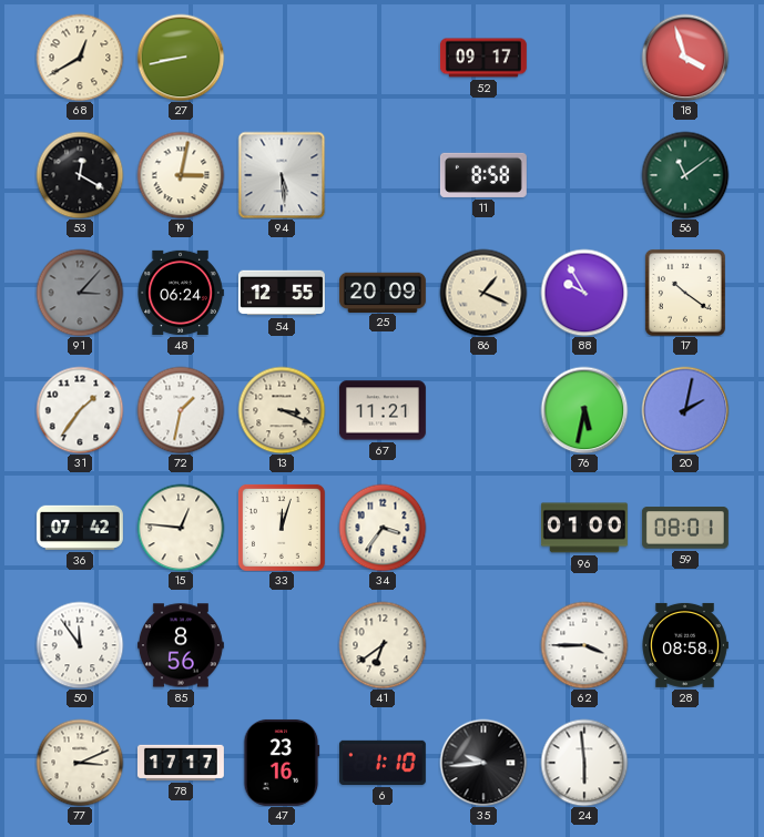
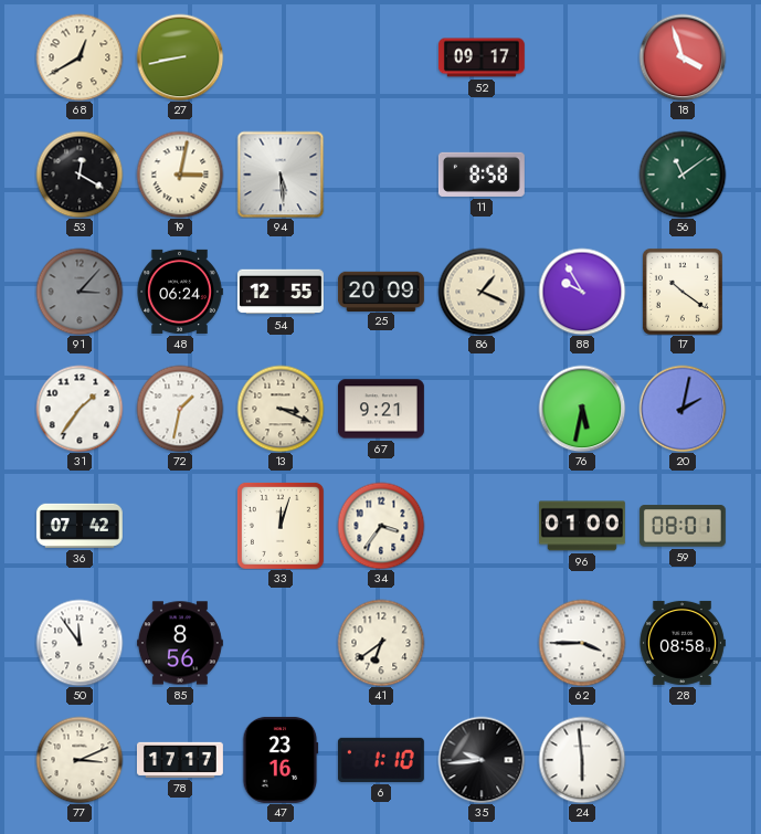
67: 11:21 -> 9:21 (381, 409)
15: 12:46 -> none (181, 528)
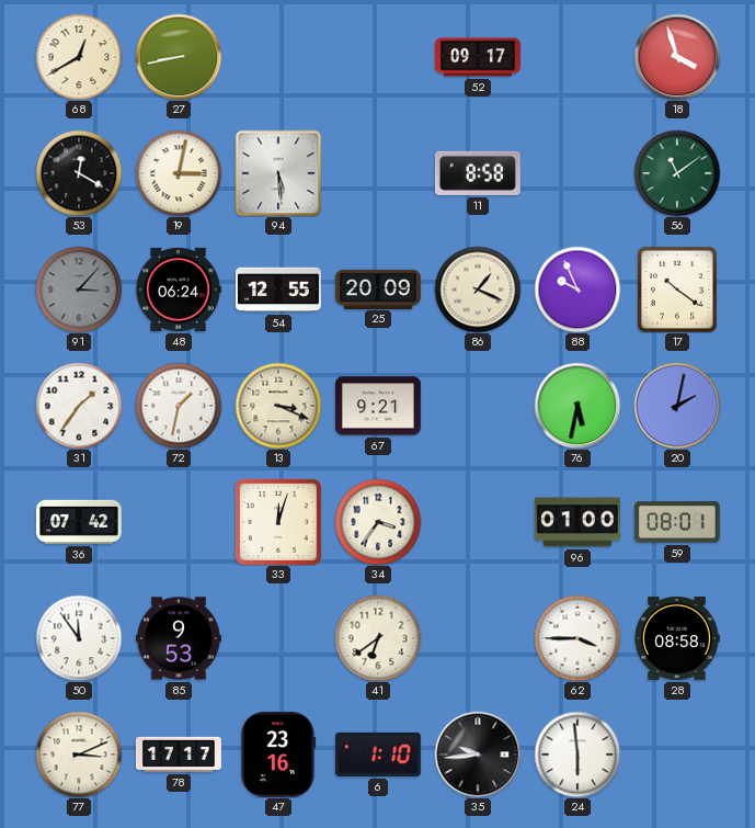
88: 9:55 -> 9:56 (577, 290)
85: 8:56 -> 9:53 (179, 638)
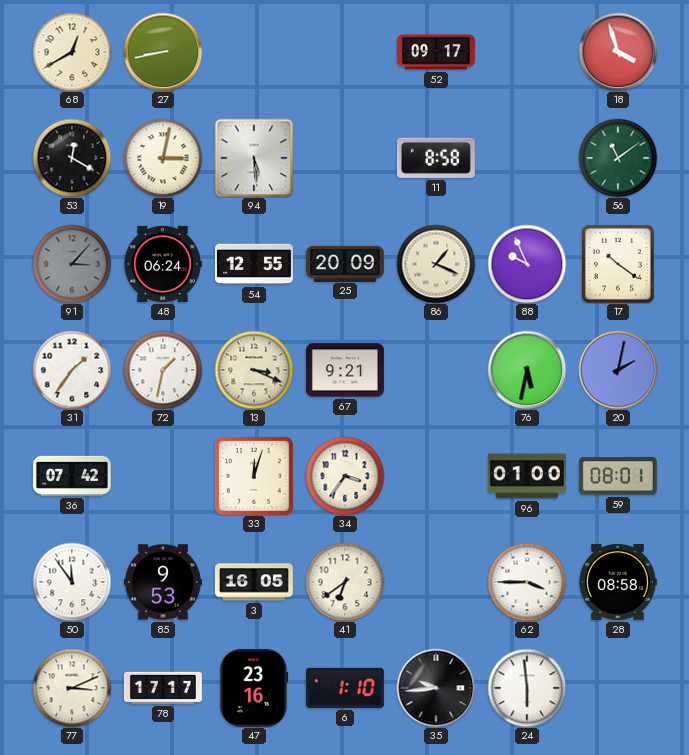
3: none -> 16:05 (254, 582)
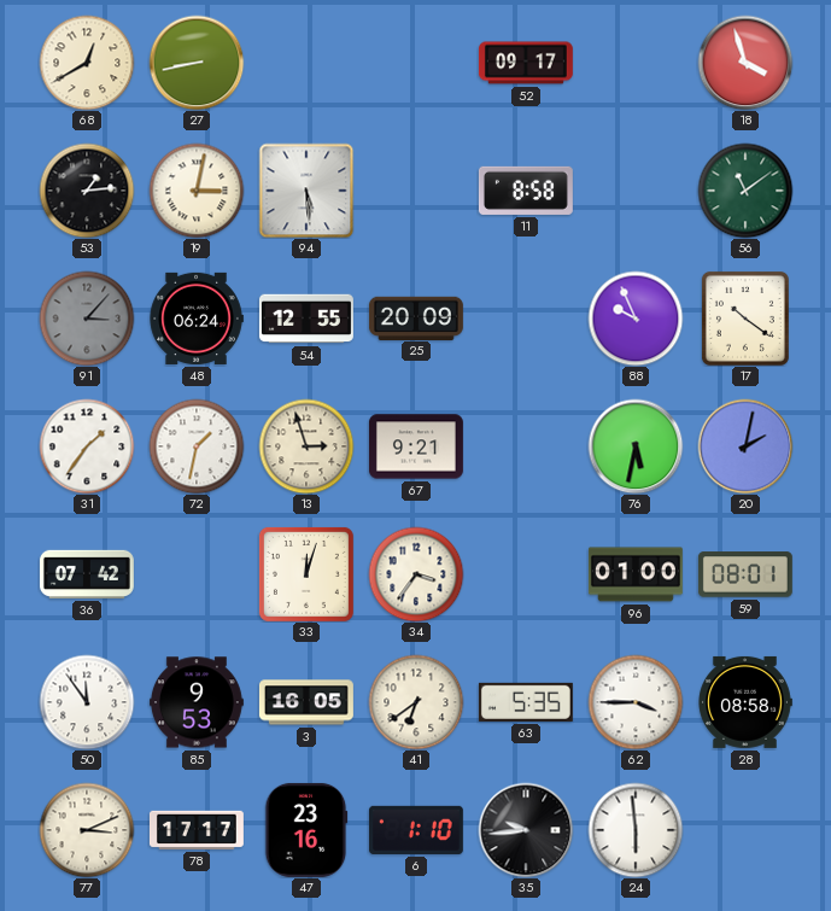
53: 12:20 -> 1:14 (87, 191)
86: 1:19 -> none (436, 264)
13: 3:19 -> 2:57 (306, 446)
63: none -> 5:35 (526, 702)
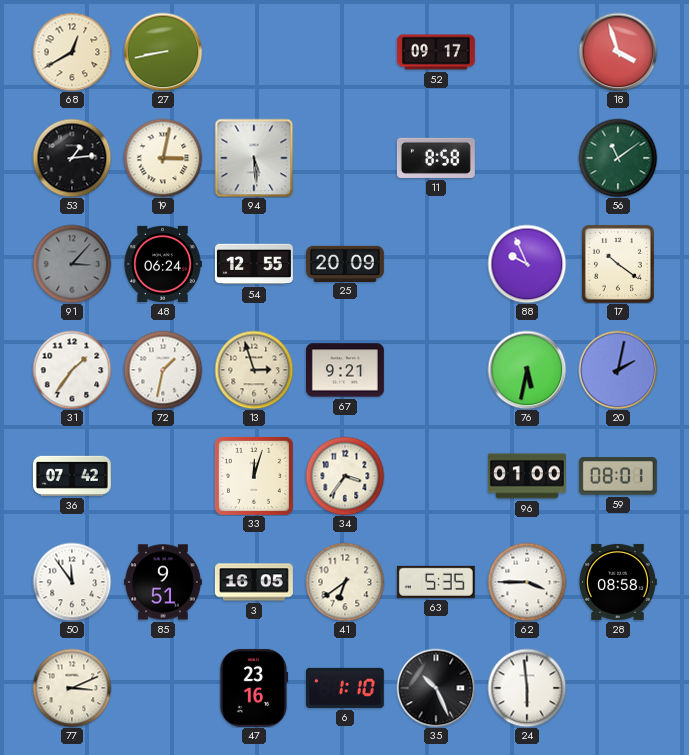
85: 9:53 -> 9:51 (163, 582)
78: 17:17 -> none (197, 830)
35: 9:44 -> 10:26 (436, 688)
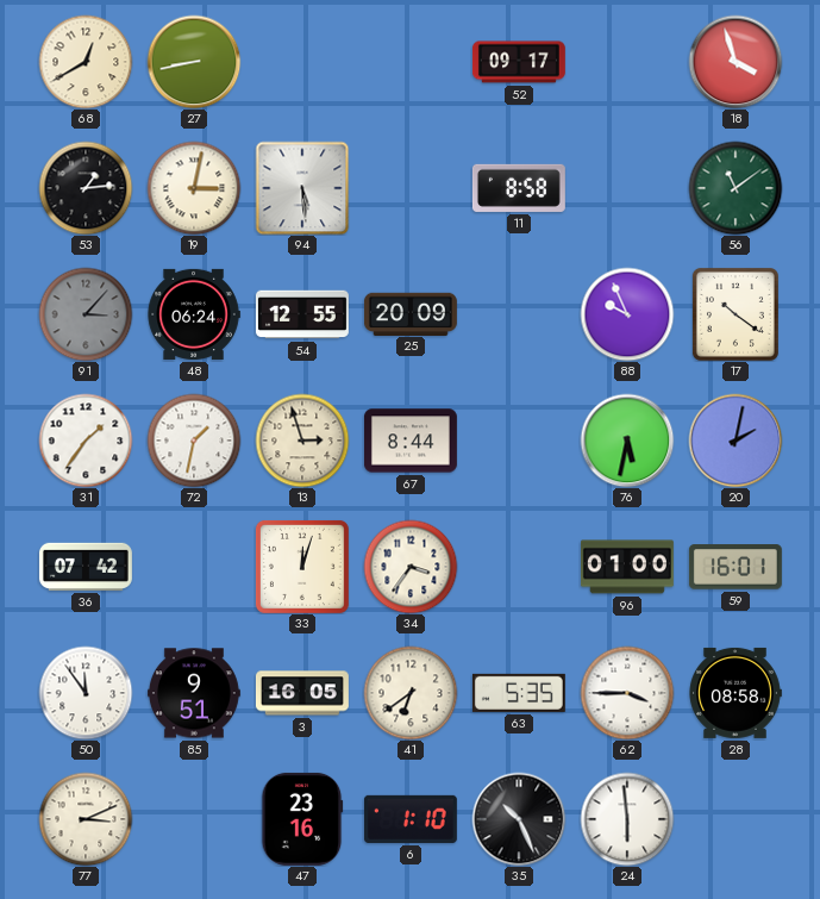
67: 9:21 -> 8:44 (411, 441)
59: 08:01 -> 16:01 (736, 567)
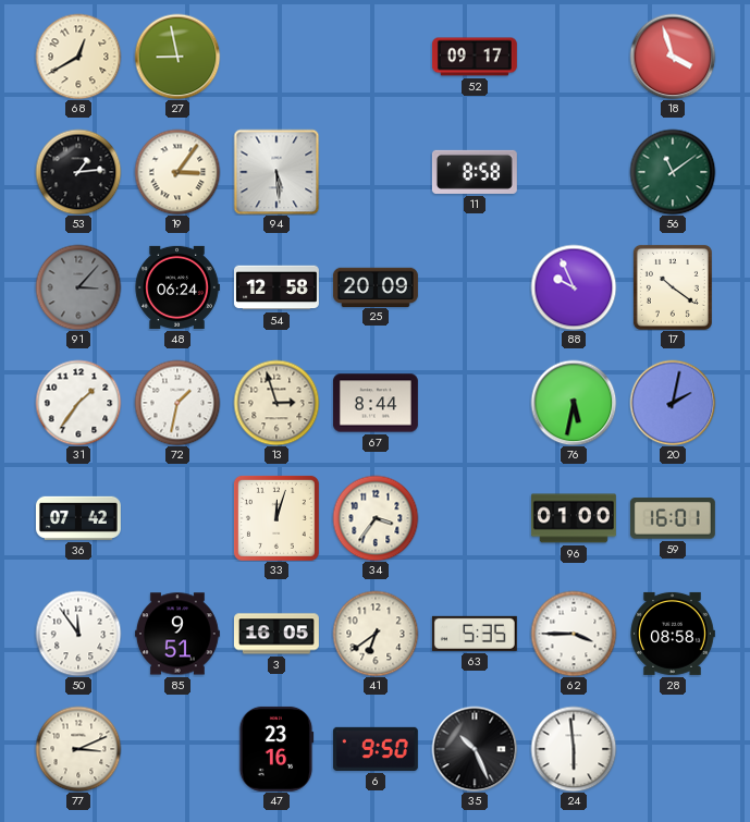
27: 8:43 -> 8:58 (177, 57)
19: 3:02 -> 3:06 (177, 172)
54: 12:55 -> 12:58 (276, 287)
6: 1:10 -> 9:50 (376, 749)
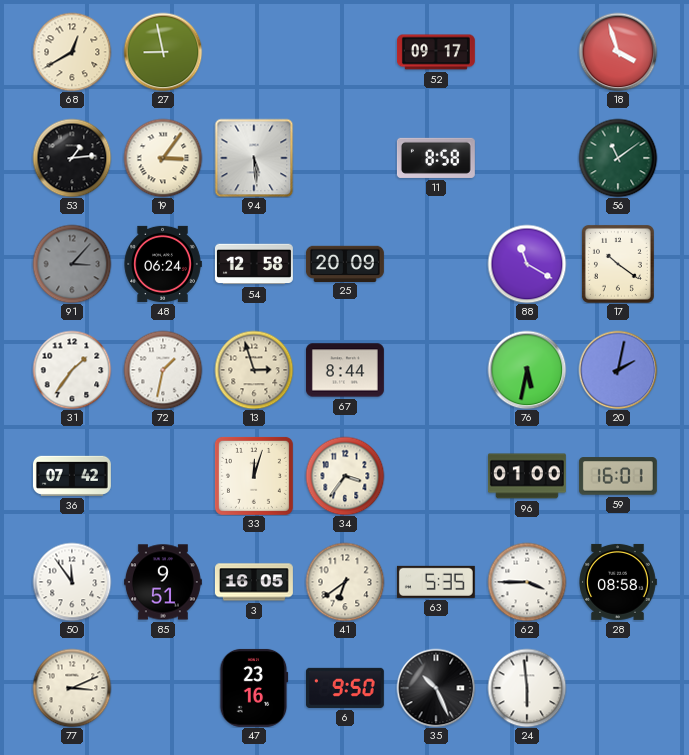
88: 9:56 -> 11:20 (527, 264)
